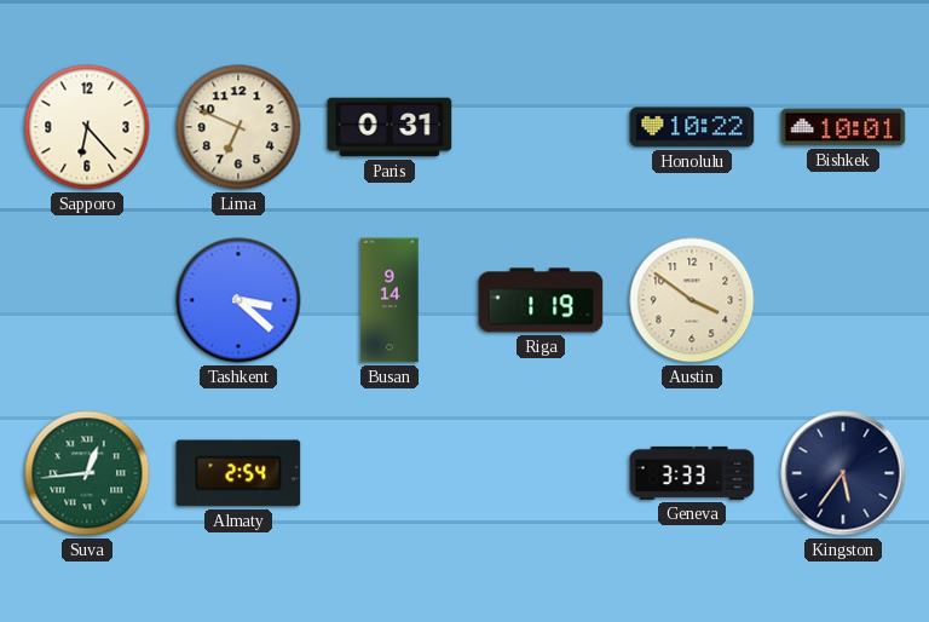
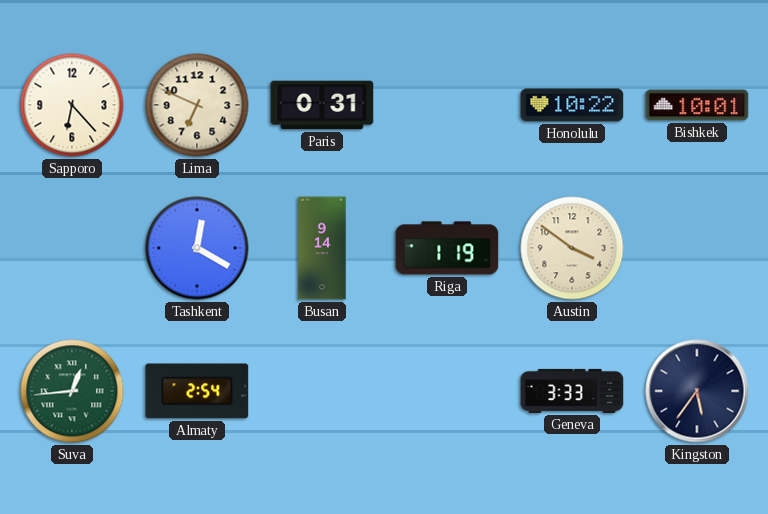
Tashkent: 3:22 -> 12:20 (197, 248)
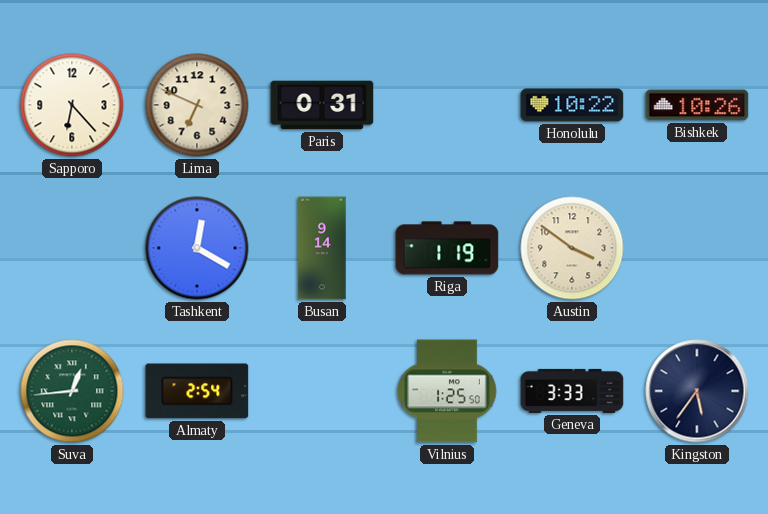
Bishkek: 10:01 -> 10:26 (697, 105)
Vilnius: none -> 1:25 (447, 391)
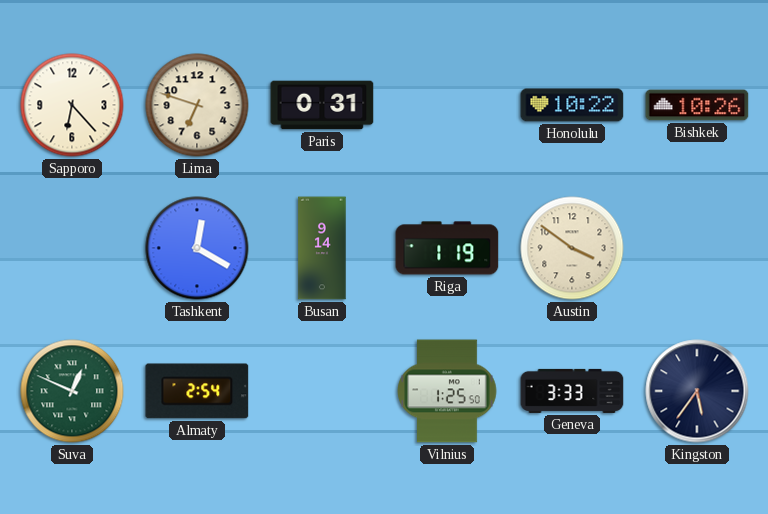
Lima: 6:49 -> 6:48 (197, 105)
Suva: 12:44 -> 12:49 (72, 391)
